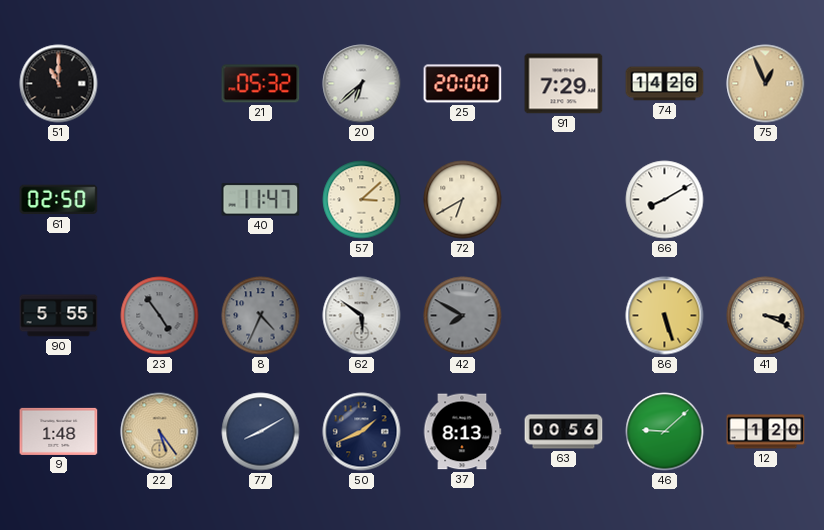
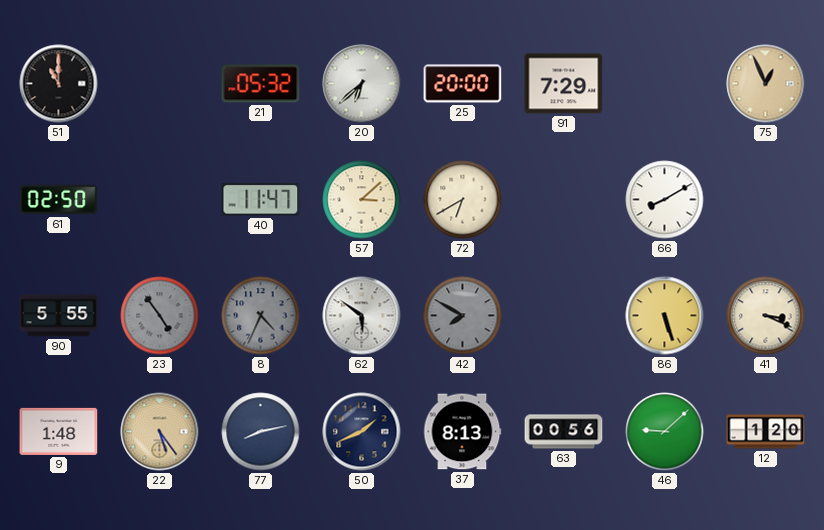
74: 14:26 -> none (665, 84)
77: 8:10 -> 8:13 (261, 432)
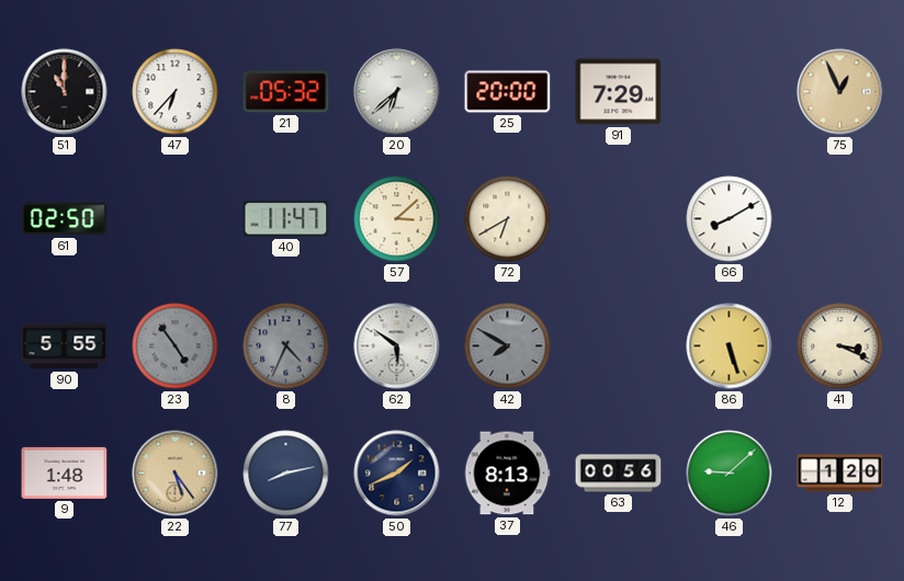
47: none -> 6:37 (176, 92)
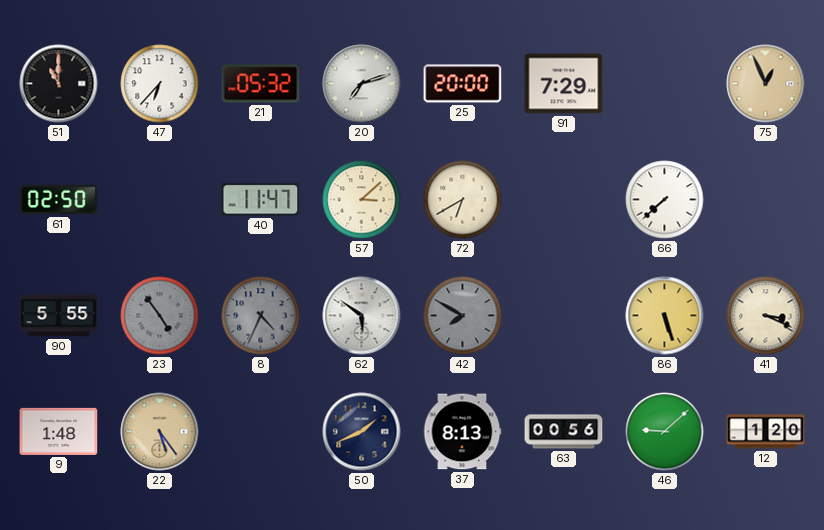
20: 6:38 -> 7:12 (362, 84)
66: 8:10 -> 7:38 (665, 200)
77: 8:13 -> none (286, 474)
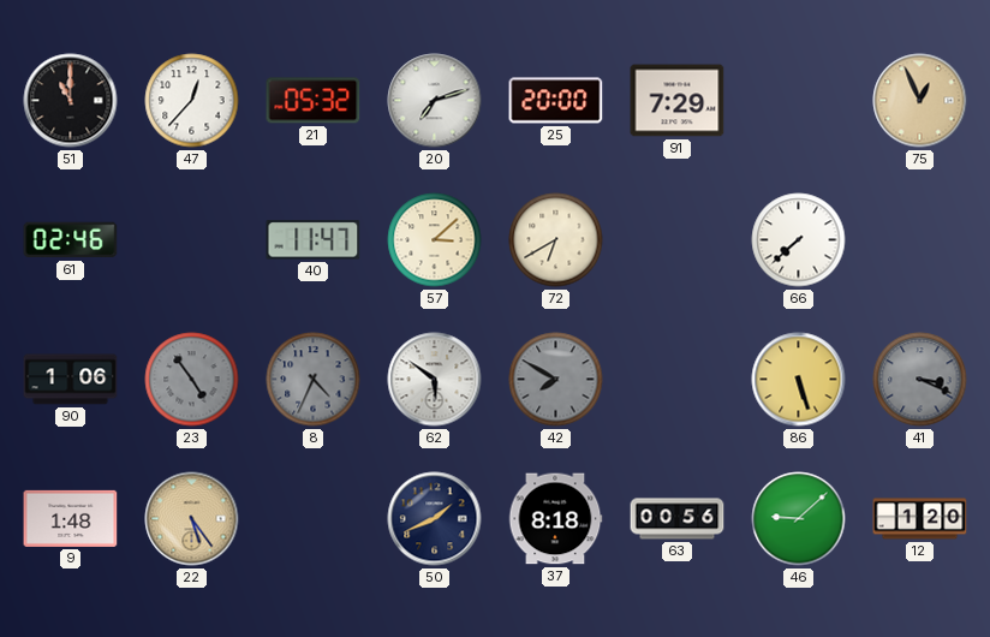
47: 6:37 -> 12:37 (192, 101)
61: 02:50 -> 02:46 (71, 240)
90: 5:55 -> 1:06 (71, 380)
41 dial: cream -> grey (920, 380)
37: 8:13 -> 8:18 (555, 519)
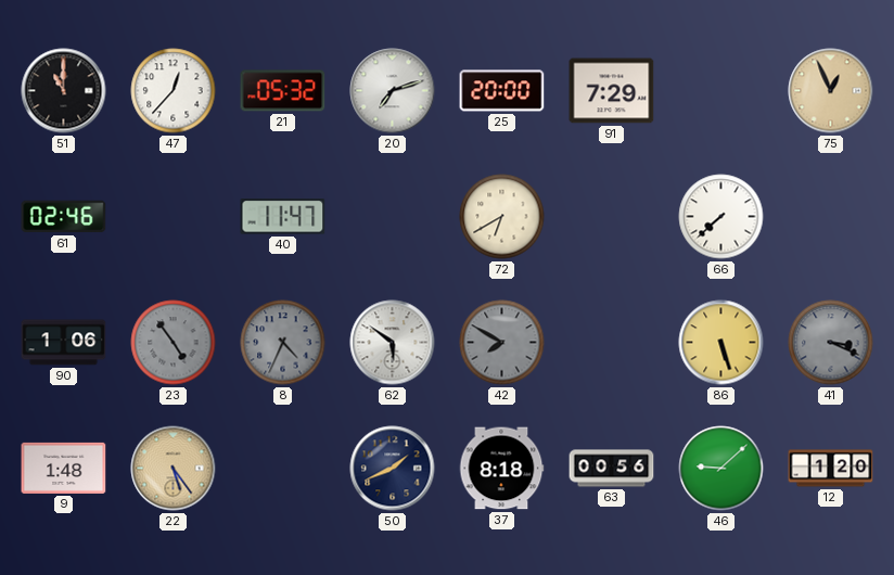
57: 3:08 -> none (435, 240)
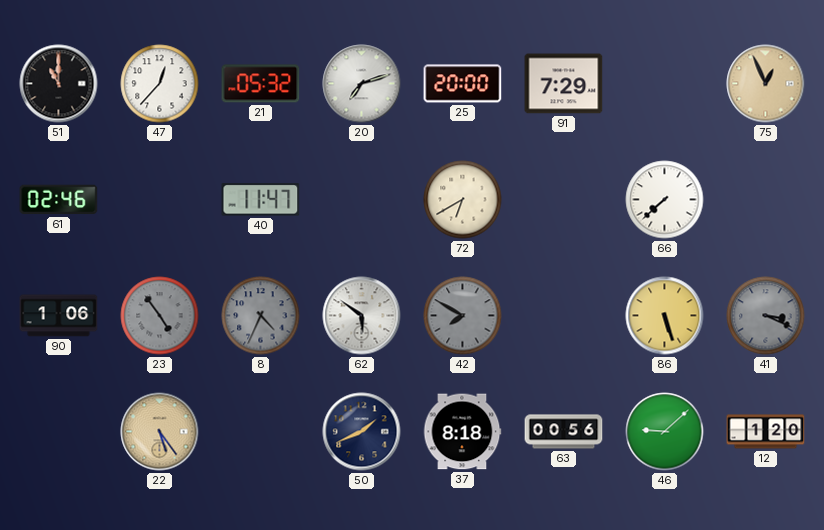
9: 1:48 -> none (64, 468)
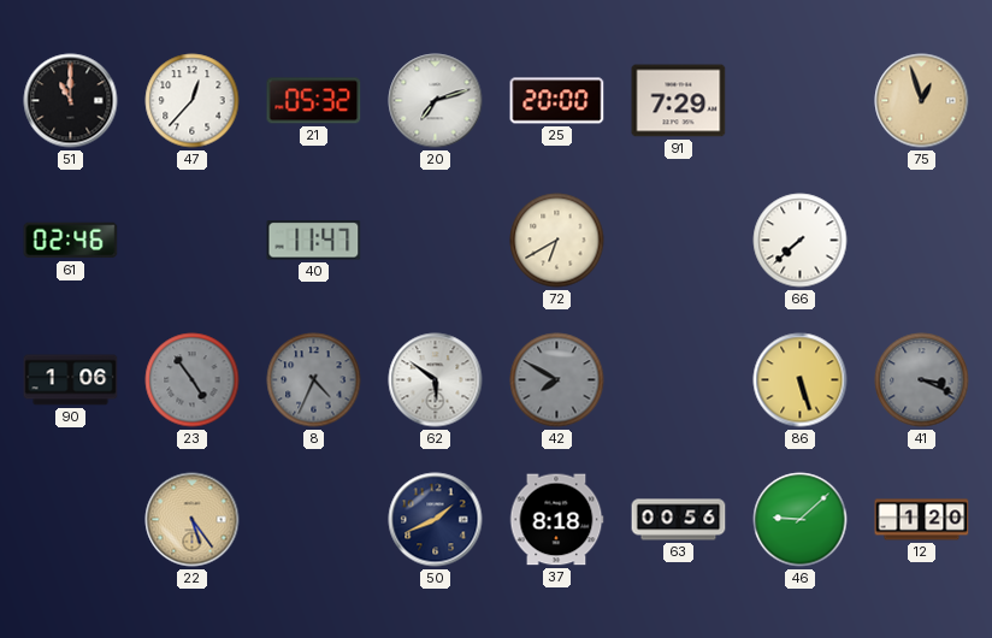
75: 12:56 -> 12:57 (922, 101)
